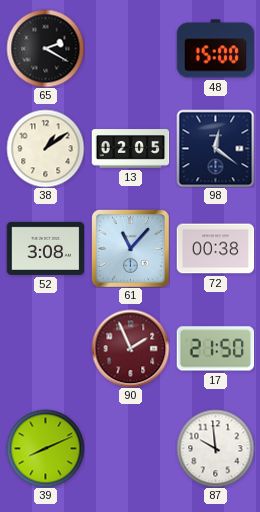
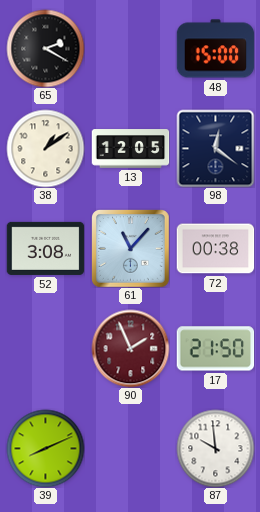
13: 02:05 -> 12:05 (130, 149)
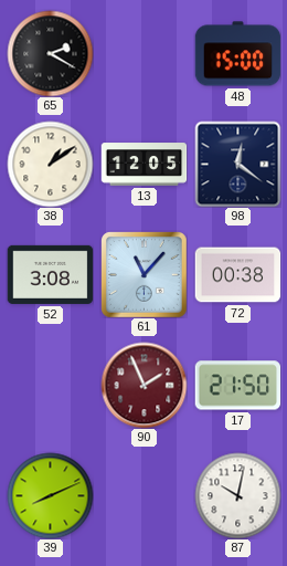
87: 9:59 -> 10:02 (237, 495)
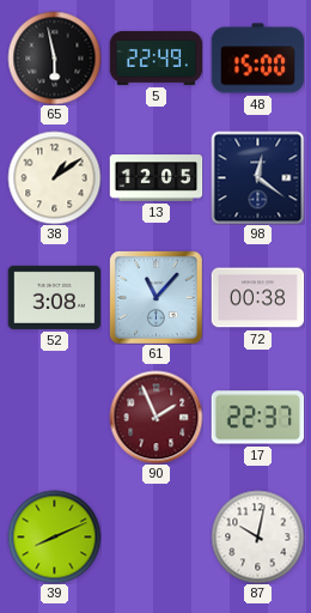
65: 2:20 -> 5:58 (54, 57)
5: none -> 22:49 (155, 57)
17: 21:50 -> 22:37 (257, 418)
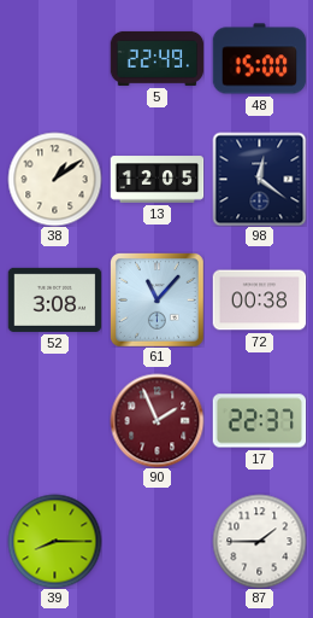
65: 5:58 -> none (54, 57)
39: 8:11 -> 8:15 (54, 541)
87: 10:02 -> 1:45 (259, 541)
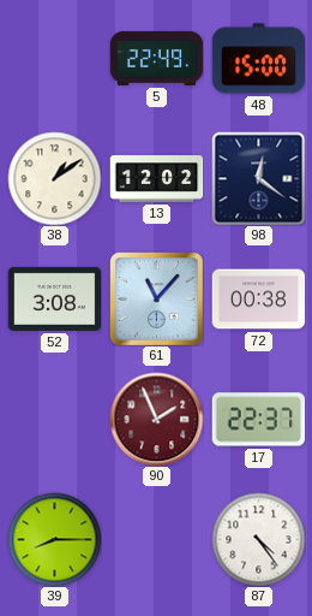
13: 12:05 -> 12:02 (156, 179)
87: 1:45 -> 4:24 (258, 539)
